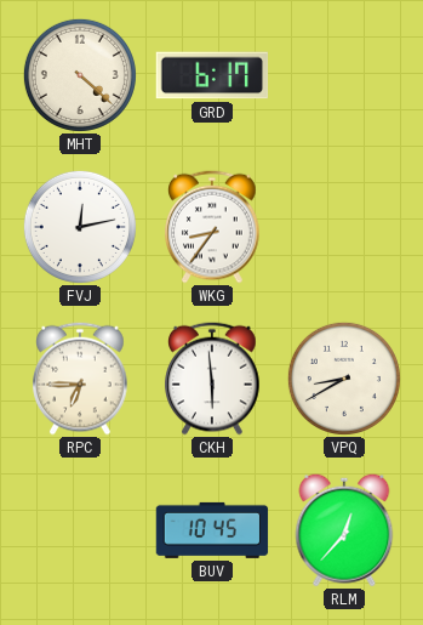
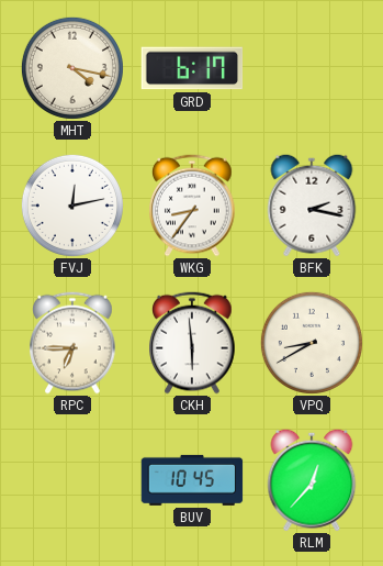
MHT: 4:22 -> 4:17 (72, 68)
BFK: none -> 2:17 (312, 206)
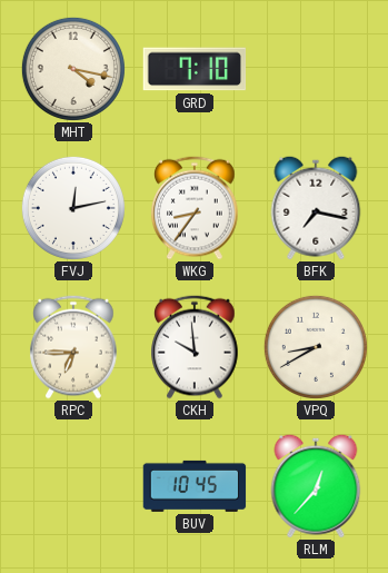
GRD: 6:17 -> 7:10 (195, 69)
BFK: 2:17 -> 7:17 (316, 208)
CKH: 5:59 -> 9:59 (195, 347)
